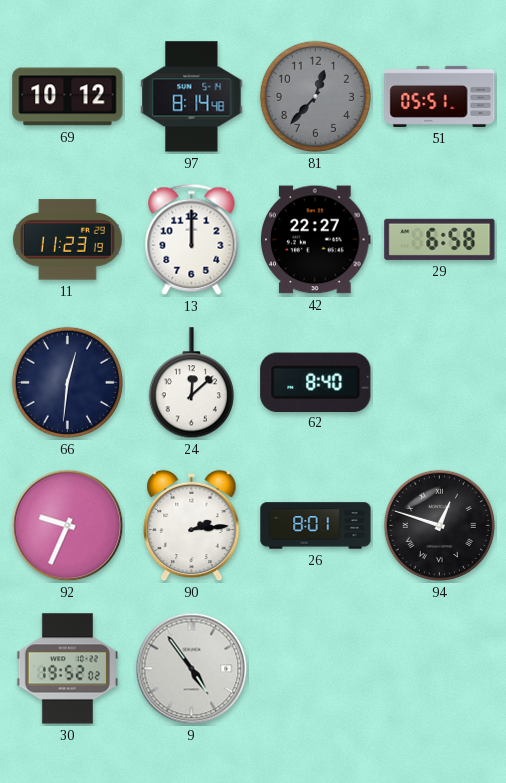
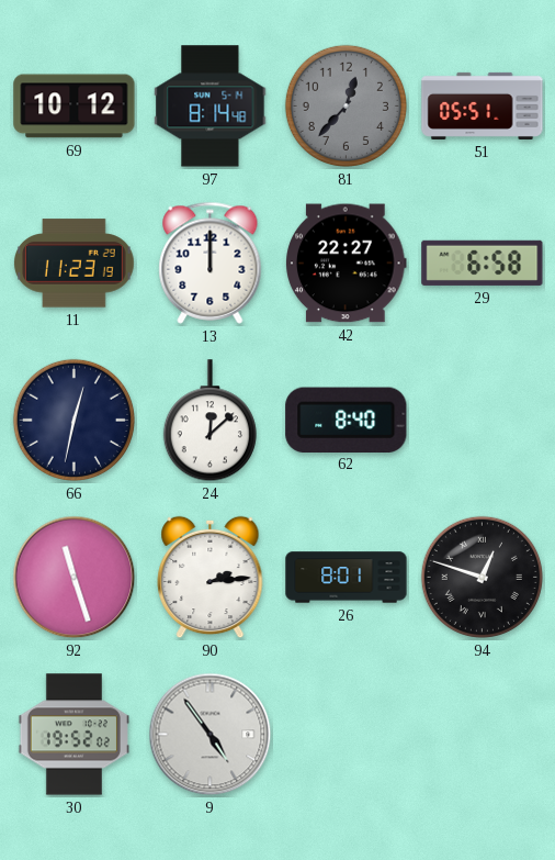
66: 12:31 -> 12:32 (73, 420)
92: 9:34 -> 11:27 (75, 578)
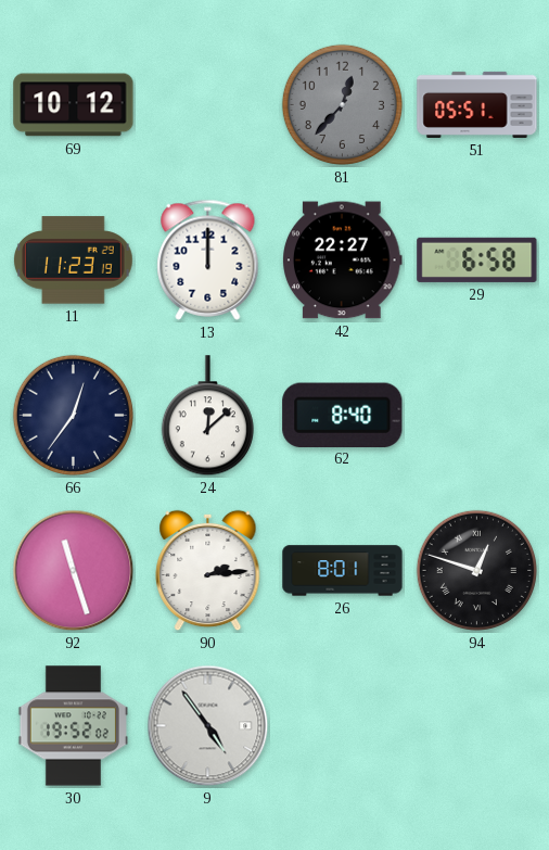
97: 8:14 -> none (211, 107)
66: 12:32 -> 12:36 (73, 415)
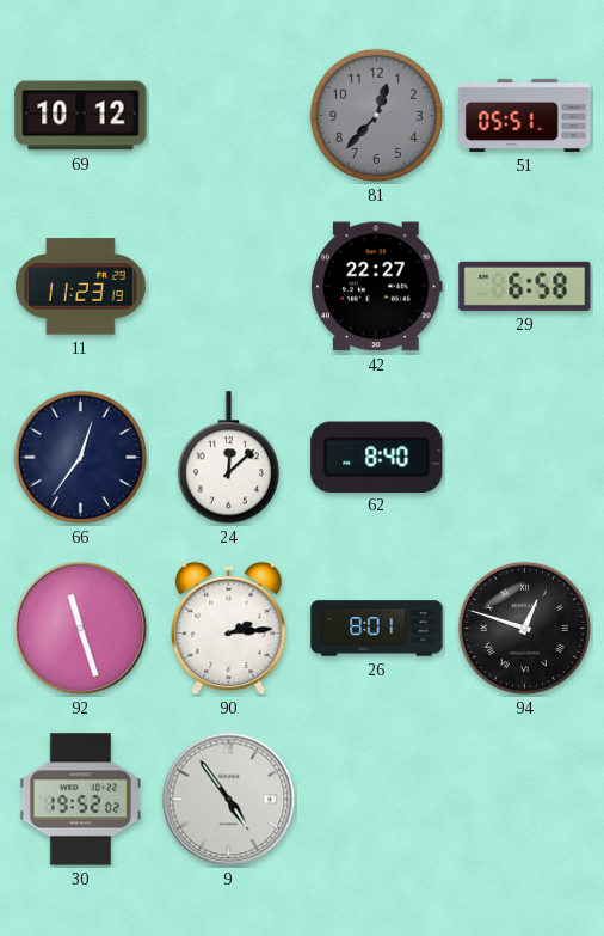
13: 12:00 -> none (208, 259)
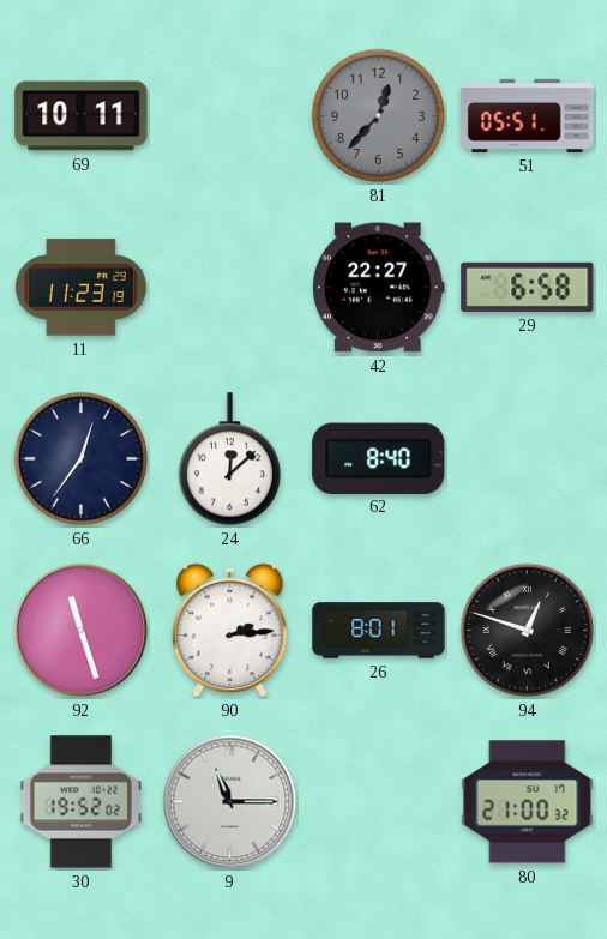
69: 10:12 -> 10:11 (82, 116)
9: 4:54 -> 11:15 (230, 802)
80: none -> 21:00 (528, 802)
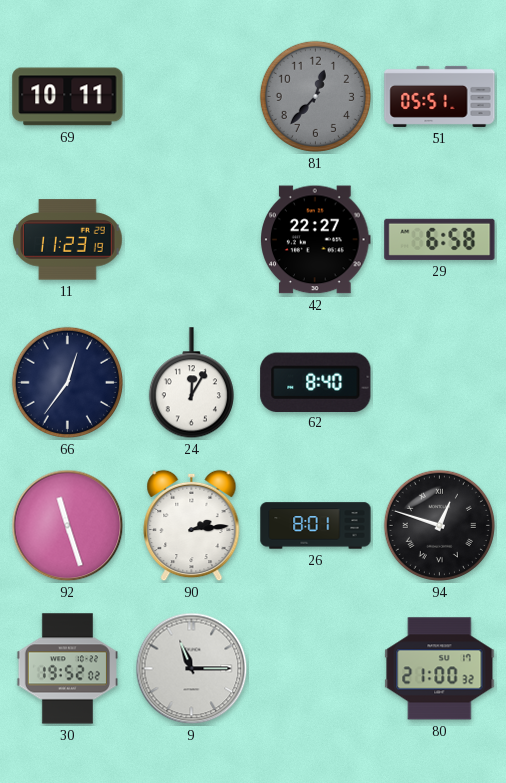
24: 12:08 -> 12:05 (191, 383)
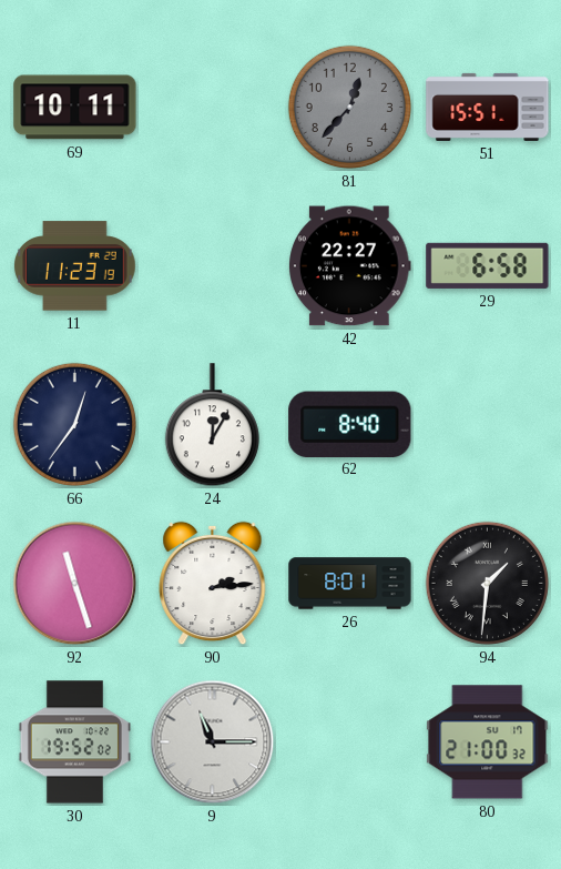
51: 05:51 -> 15:51 (488, 107)
94: 12:48 -> 1:31 (487, 583)
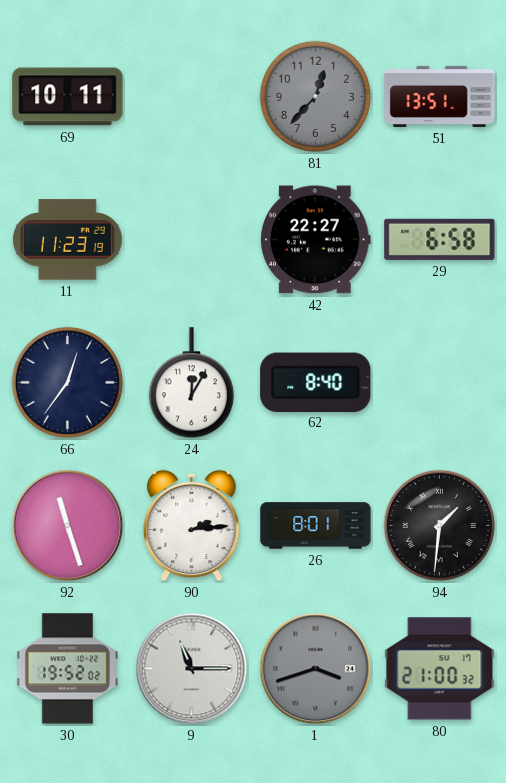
51: 15:51 -> 13:51 (440, 96)
1: none -> 3:42 (316, 669)
